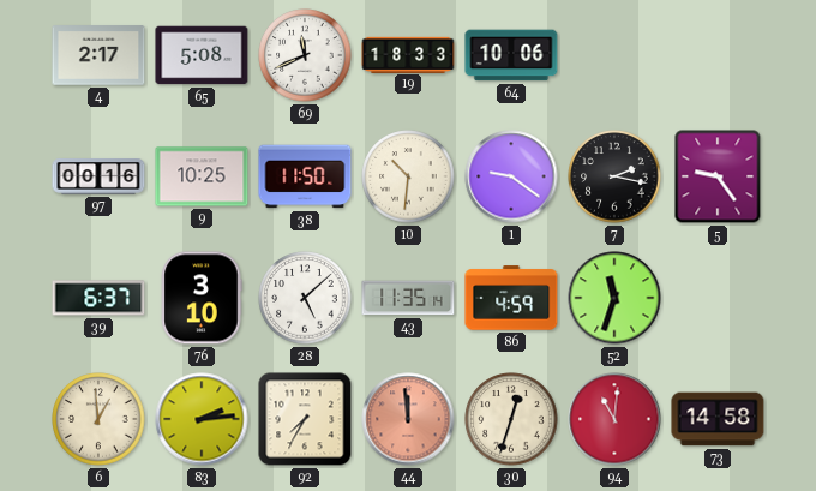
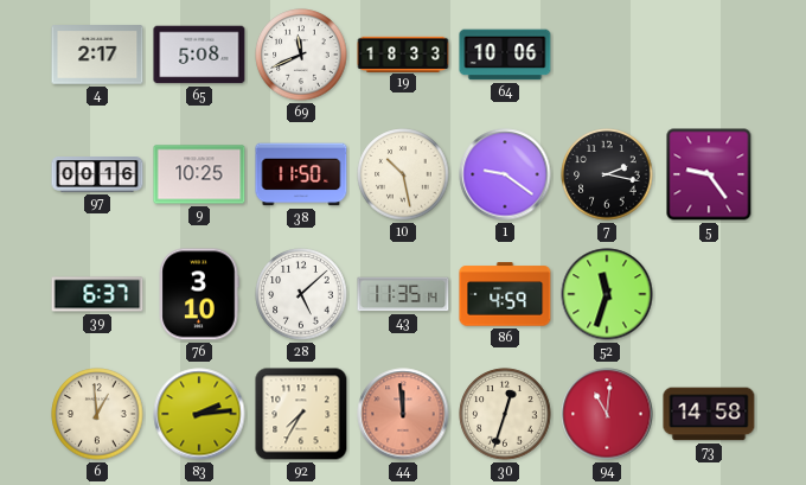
10: 10:31 -> 10:28 (403, 174)
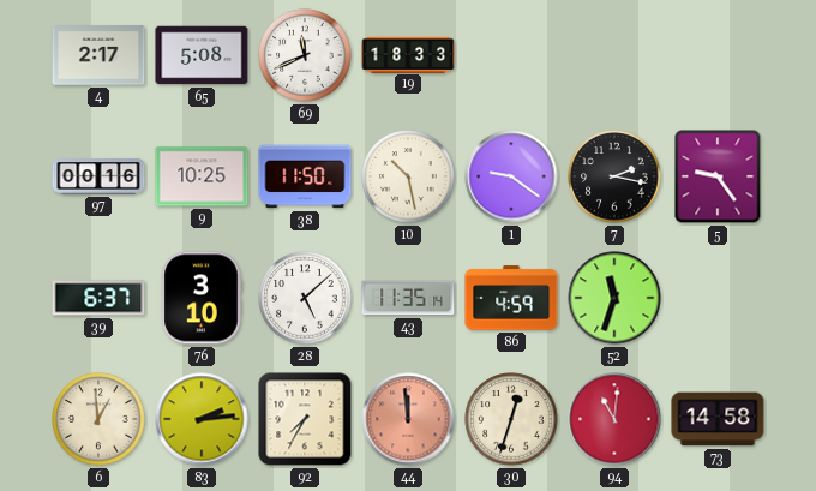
64: 10:06 -> none (505, 55)
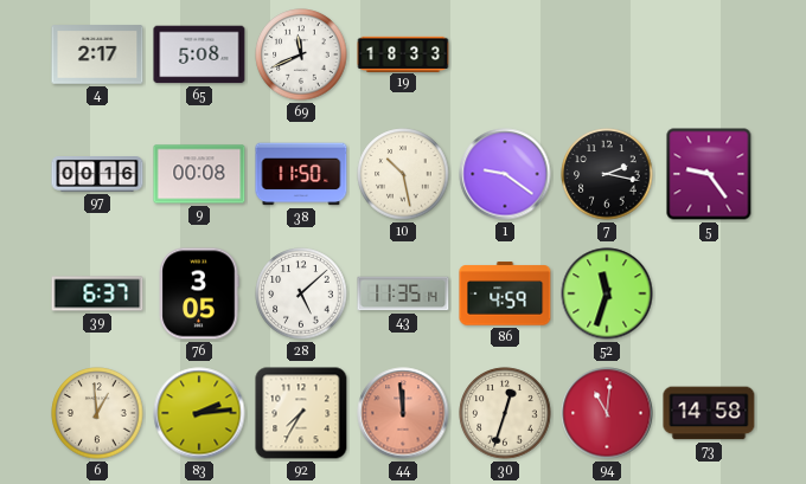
9: 10:25 -> 00:08 (199, 174)
76: 3:10 -> 3:05 (199, 293)
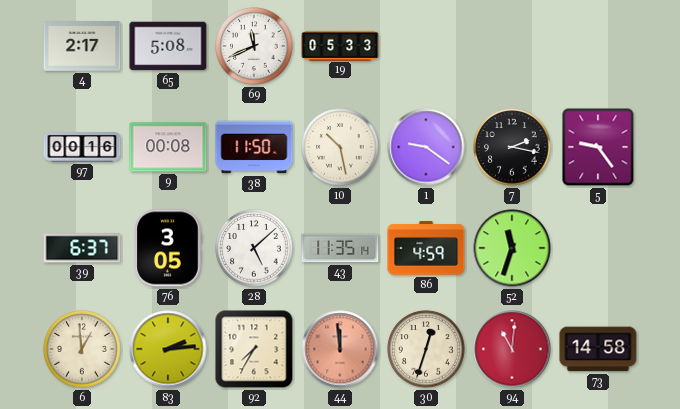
19: 18:33 -> 05:33 (340, 45)
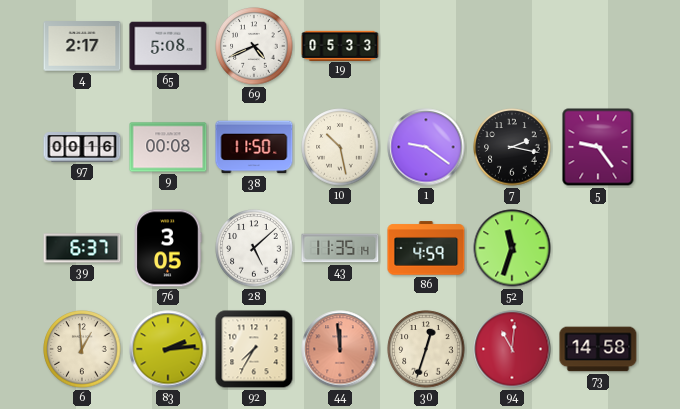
69: 11:41 -> 4:41 (254, 46)
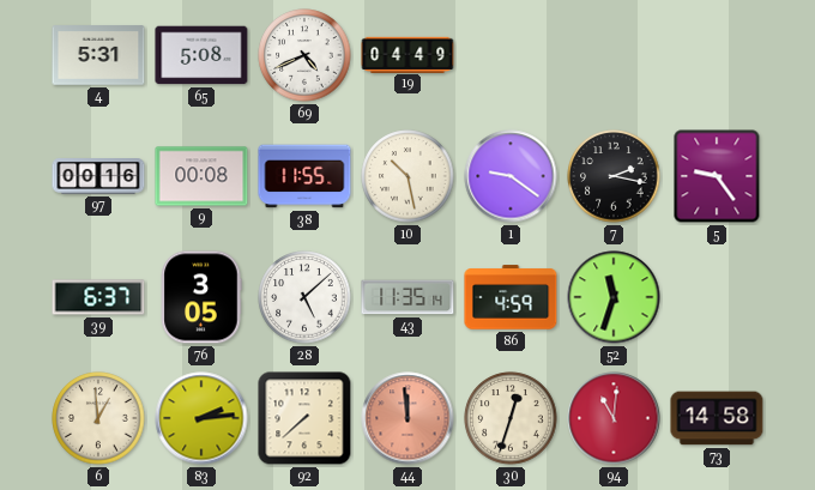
4: 2:17 -> 5:31 (98, 55)
19: 05:33 -> 04:49 (407, 54)
38: 11:50 -> 11:55 (304, 176)
92: 7:35 -> 7:38 (304, 418)
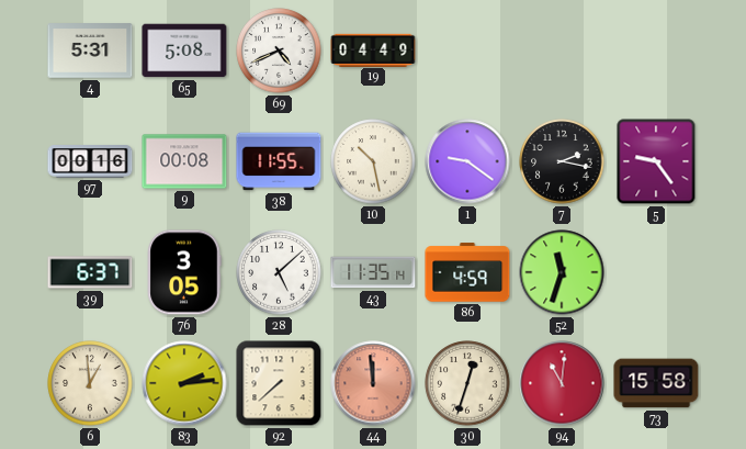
73: 14:58 -> 15:58 (656, 383)
